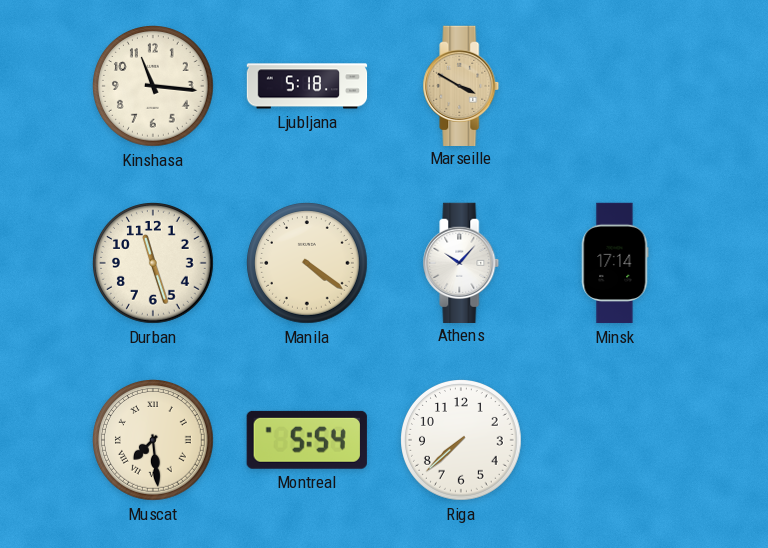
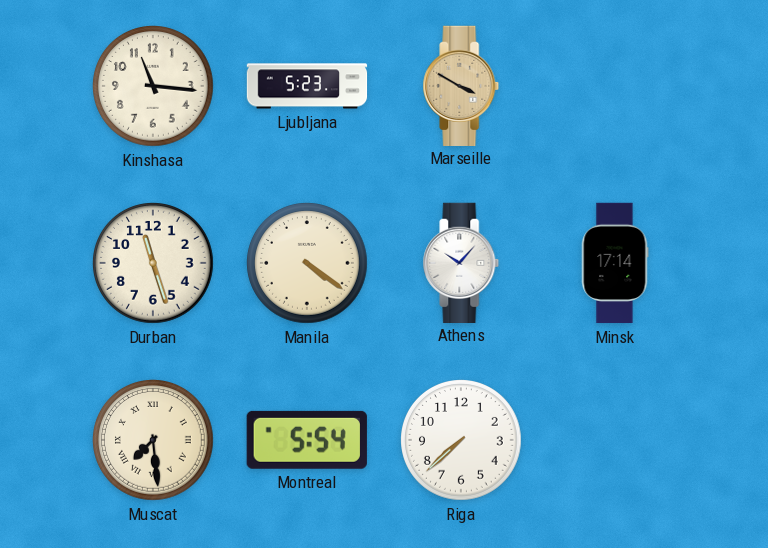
Ljubljana: 5:18 -> 5:23 (307, 86)
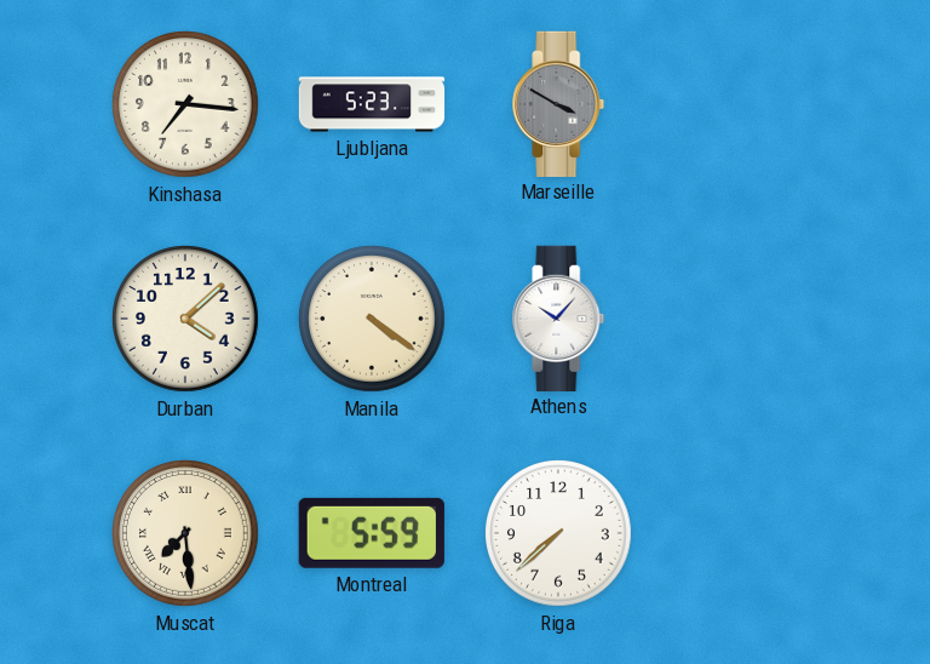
Kinshasa: 11:16 -> 7:16 (186, 105)
Marseille dial: champagne -> grey (558, 103)
Durban: 11:27 -> 4:08 (186, 320)
Minsk: 17:14 -> none (615, 263)
Montreal: 5:54 -> 5:59 (372, 533)
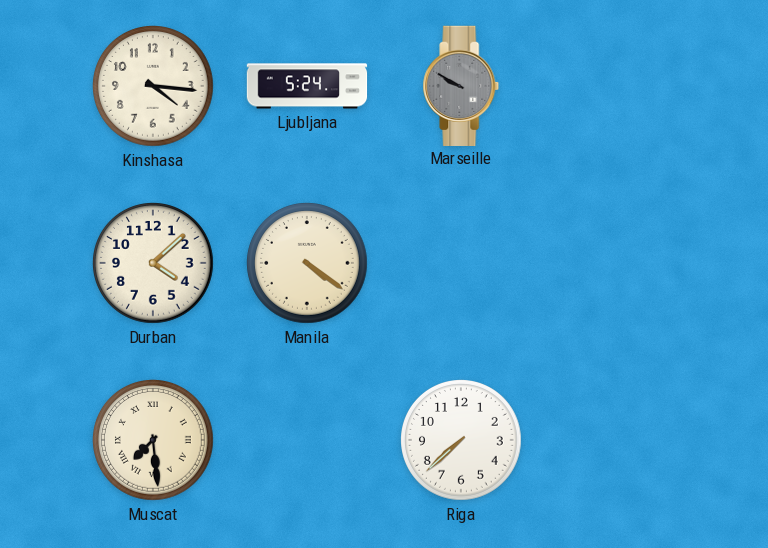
Kinshasa: 7:16 -> 4:16 (154, 87)
Ljubljana: 5:23 -> 5:24 (307, 86)
Marseille: 3:50 -> 9:50 (461, 85)
Athens: 10:07 -> none (558, 317)
Montreal: 5:59 -> none (372, 533)
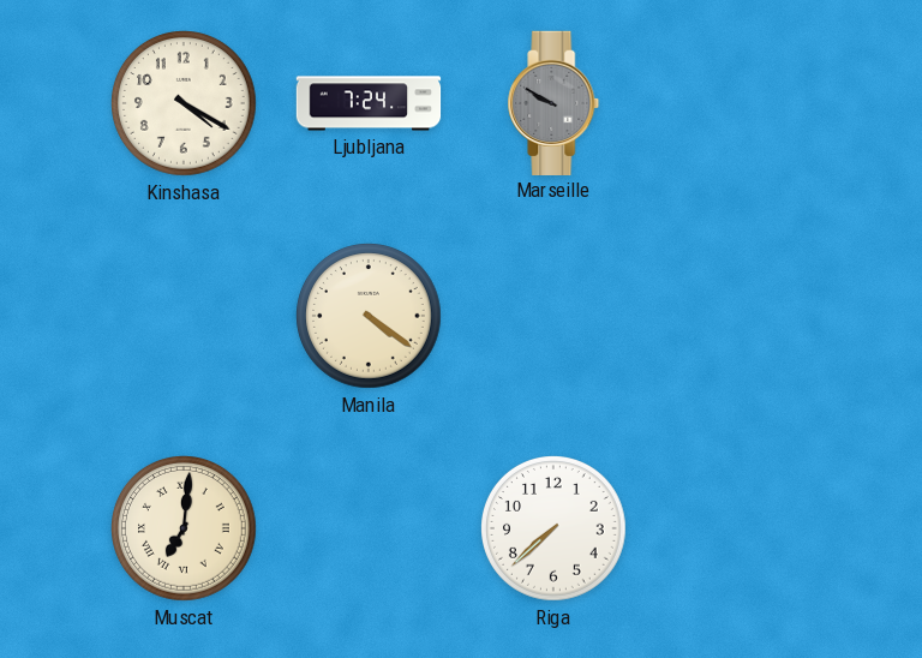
Kinshasa: 4:16 -> 4:20 (185, 104)
Ljubljana: 5:24 -> 7:24 (369, 103)
Durban: 4:08 -> none (154, 264)
Muscat: 7:29 -> 7:01 (185, 530)
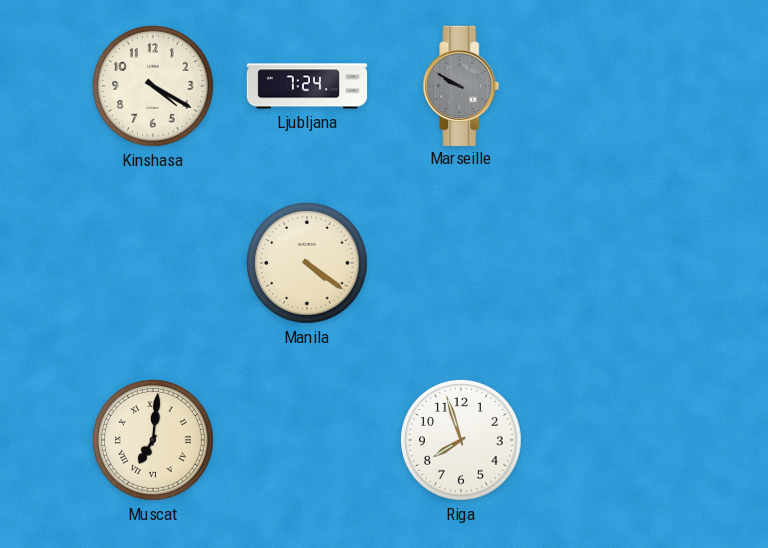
Riga: 7:38 -> 7:57 (462, 441)
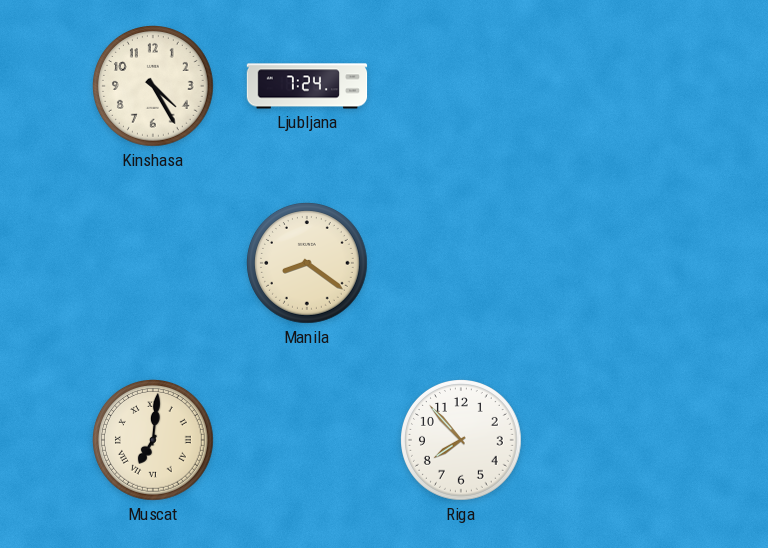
Kinshasa: 4:20 -> 4:25 (154, 87)
Marseille: 9:50 -> none (461, 85)
Manila: 4:21 -> 8:21 (308, 264)
Riga: 7:57 -> 7:53 (462, 441)
